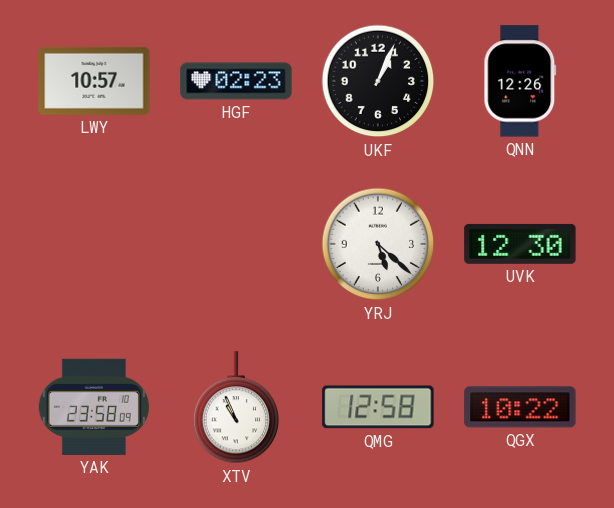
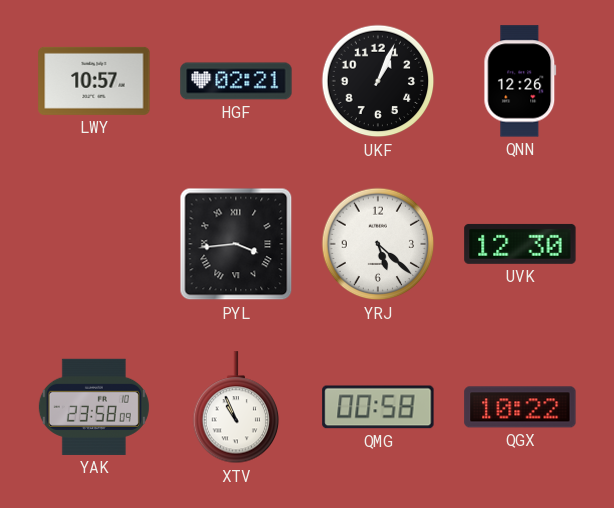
HGF: 02:23 -> 02:21 (236, 81)
PYL: none -> 3:44 (236, 244)
QMG: 12:58 -> 00:58 (378, 407)
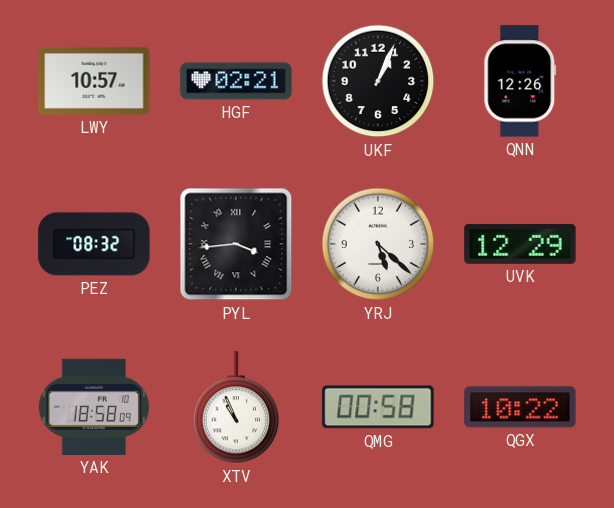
PEZ: none -> 08:32 (94, 244)
UVK: 12:30 -> 12:29 (520, 244)
YAK: 23:58 -> 18:58 (94, 407)
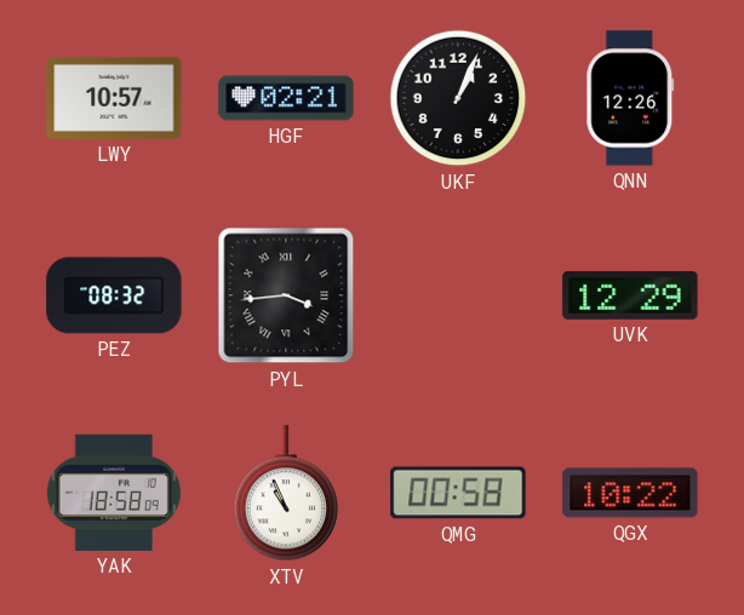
YRJ: 5:22 -> none (378, 244)
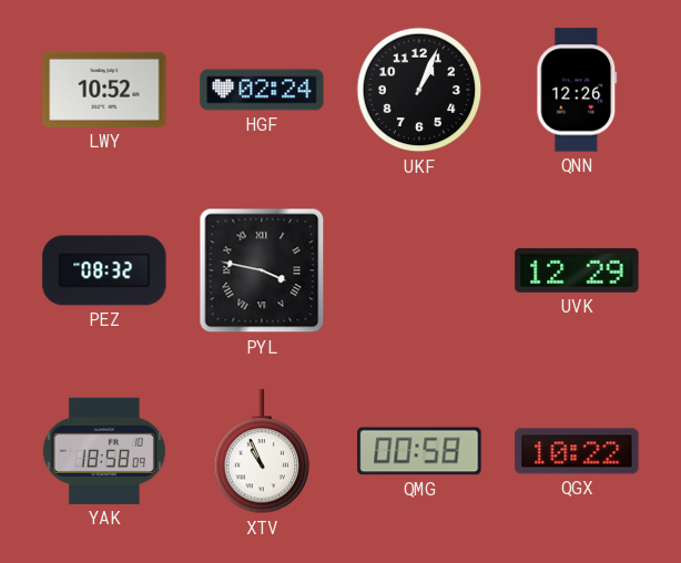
LWY: 10:57 -> 10:52 (104, 90)
HGF: 02:21 -> 02:24 (262, 90)
PYL: 3:44 -> 3:47 (262, 270)
